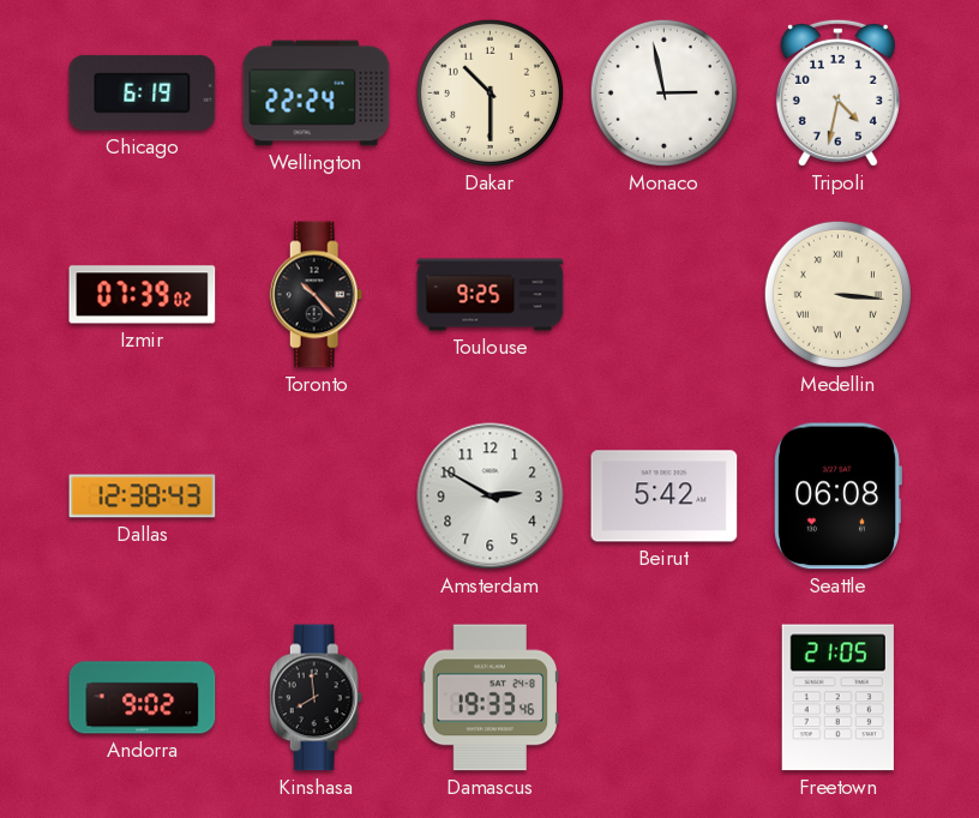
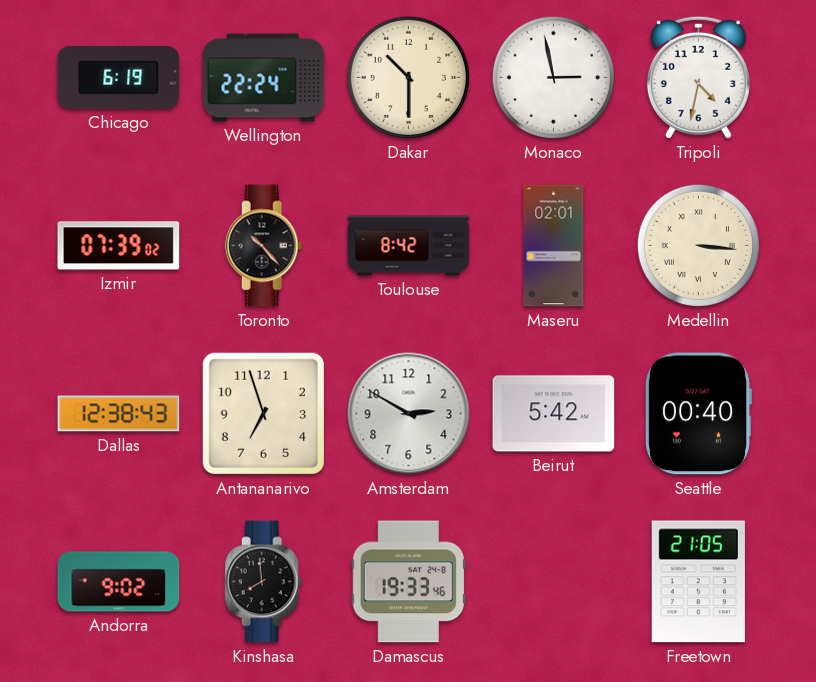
Toulouse: 9:25 -> 8:42 (409, 246)
Maseru: none -> 02:01 (554, 246)
Antananarivo: none -> 6:57 (263, 413)
Seattle: 06:08 -> 00:40 (699, 414)
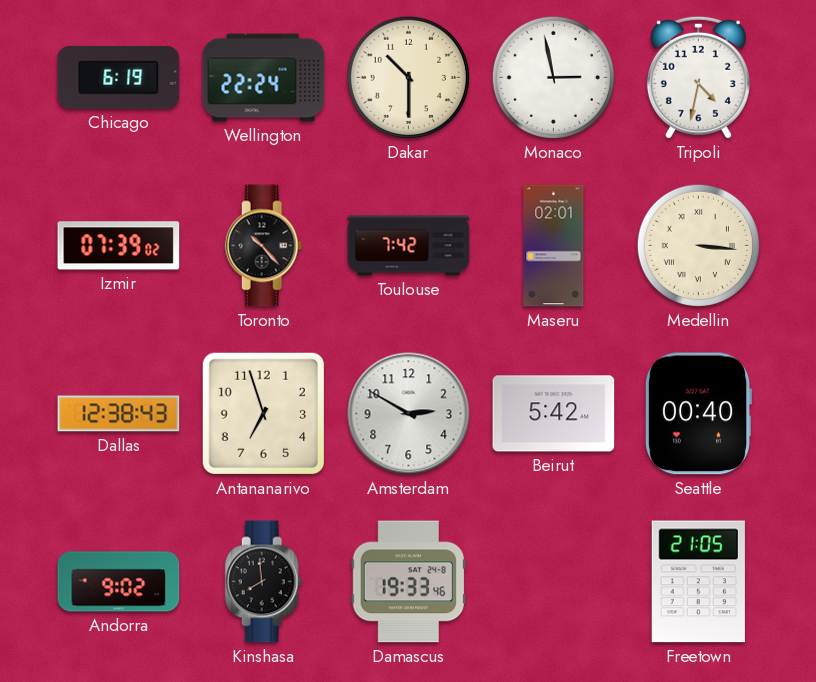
Toulouse: 8:42 -> 7:42 (409, 246)
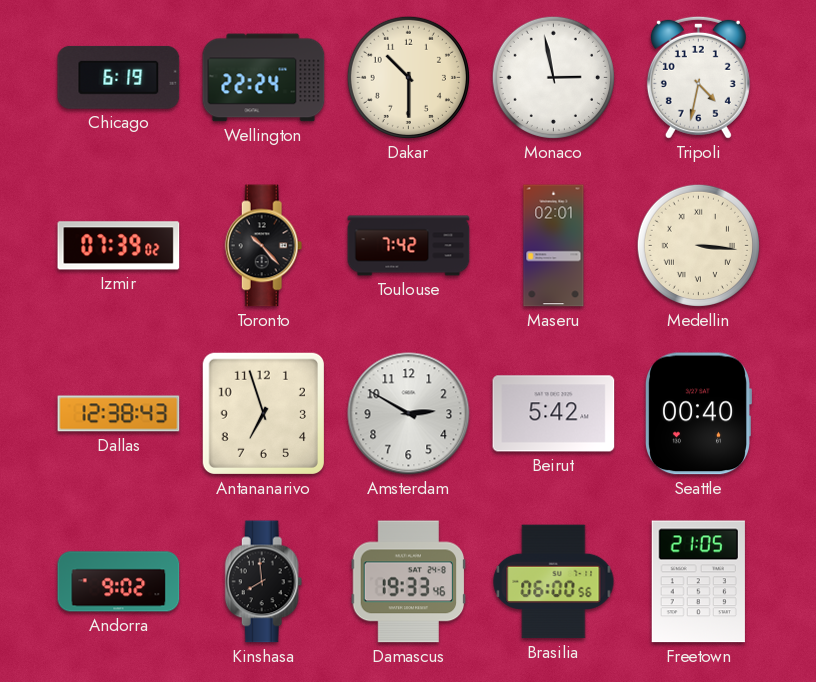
Brasilia: none -> 06:00 (554, 582)
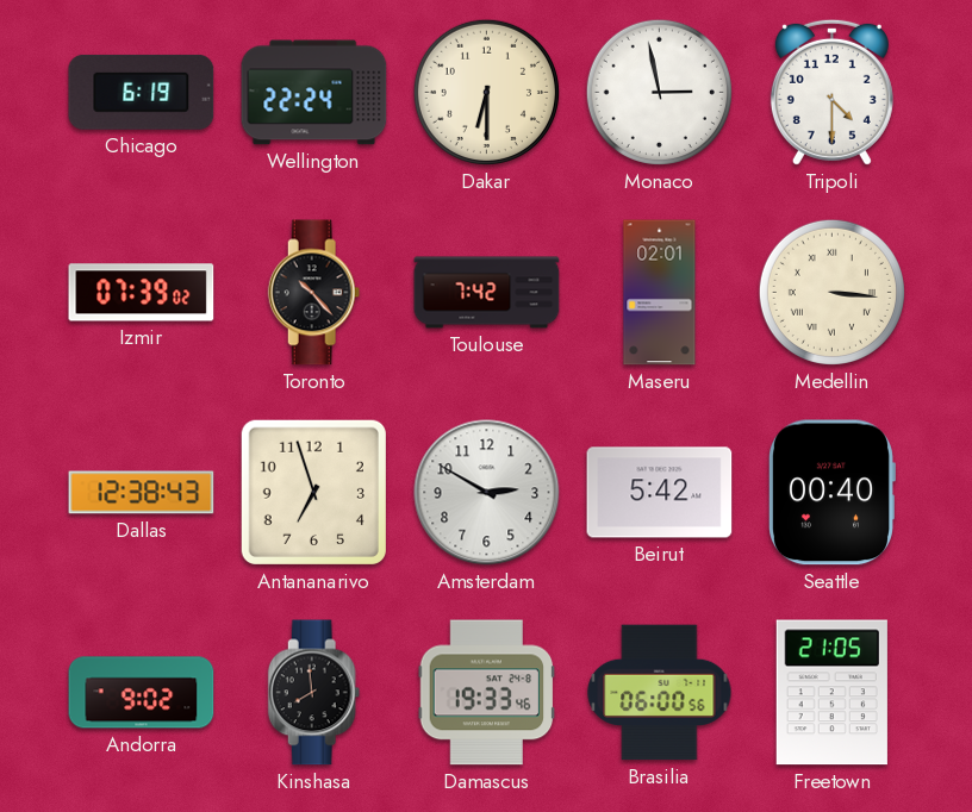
Dakar: 10:30 -> 6:30 (486, 92)
Tripoli: 4:32 -> 4:30 (831, 92)
